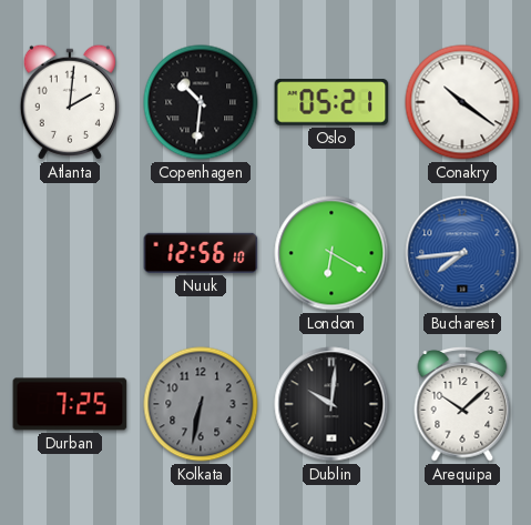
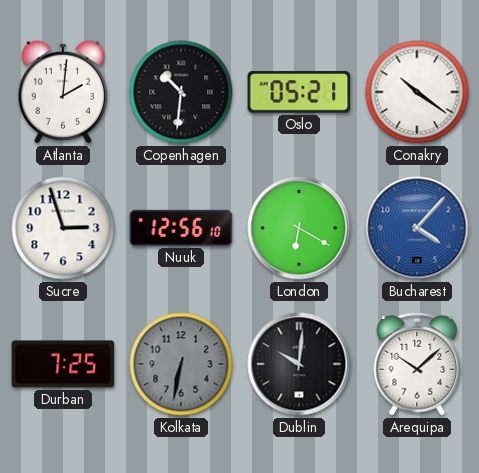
Sucre: none -> 2:57 (63, 228)
Bucharest: 7:44 -> 4:07 (417, 228)
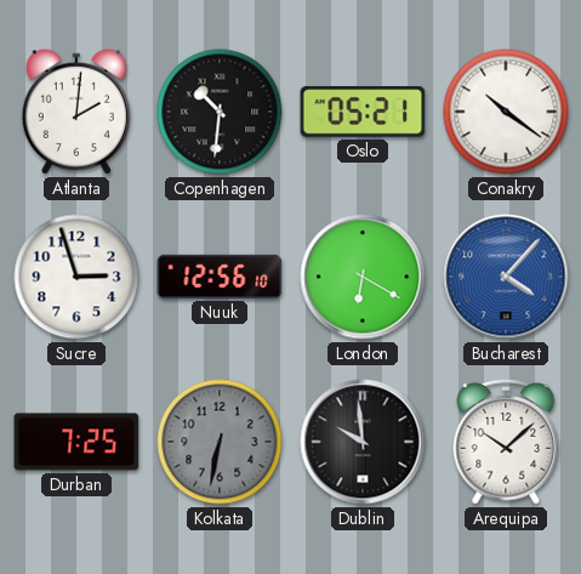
Dublin: 10:01 -> 9:59 (363, 442)
